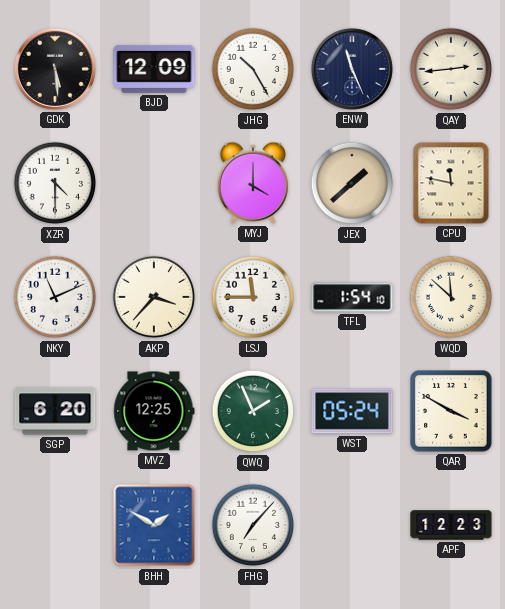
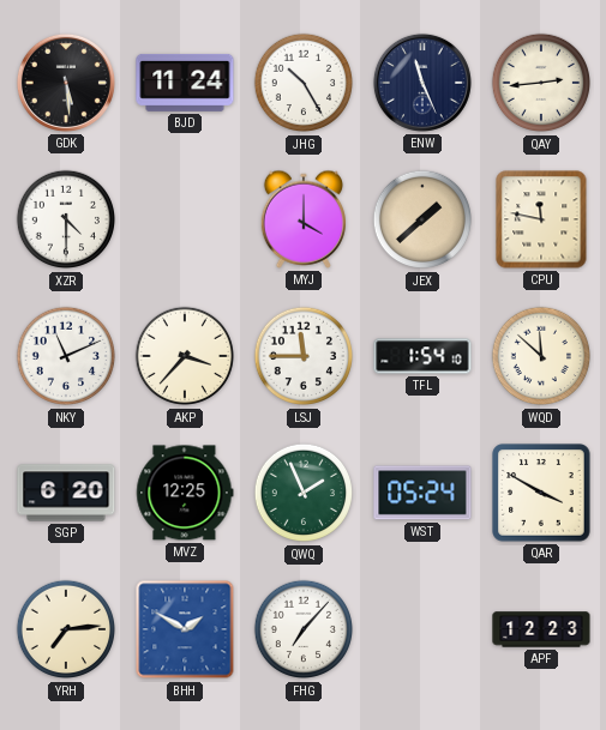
BJD: 12:09 -> 11:24 (185, 83)
YRH: none -> 7:14 (66, 629)
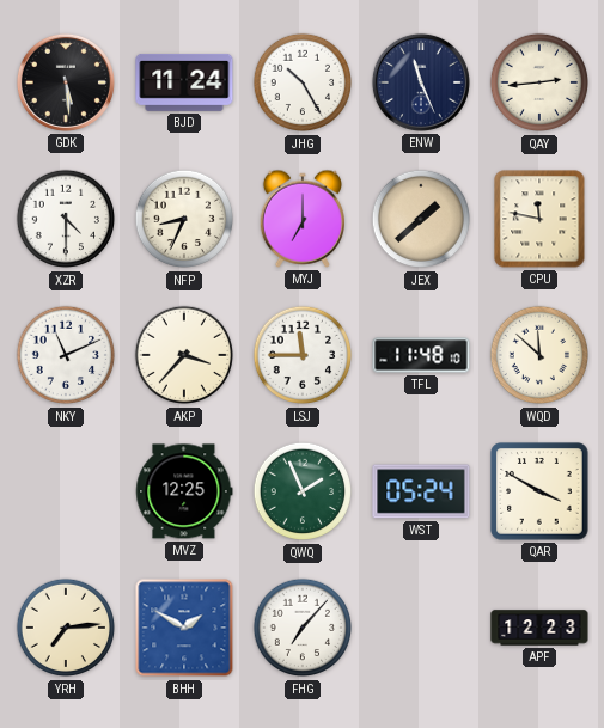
NFP: none -> 8:34 (184, 219)
MYJ: 4:00 -> 7:00 (301, 219)
TFL: 1:54 -> 11:48 (421, 355)
SGP: 6:20 -> none (66, 493)
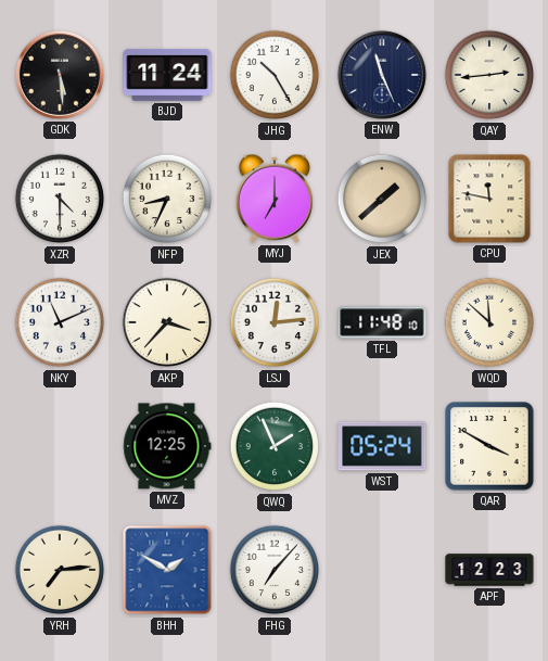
LSJ: 11:45 -> 12:14 (275, 322)
